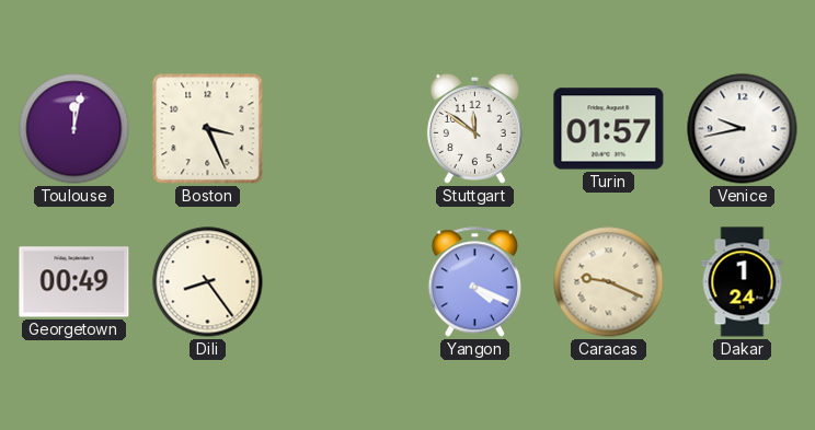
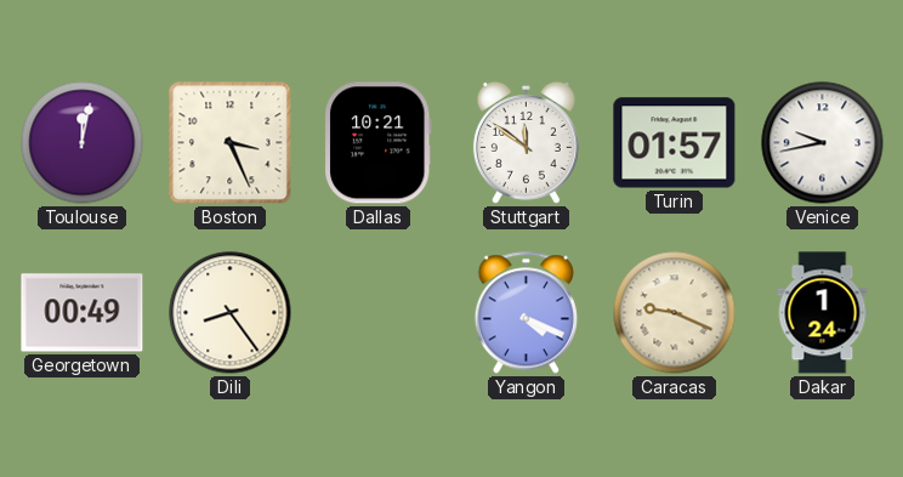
Dallas: none -> 10:21 (377, 143)
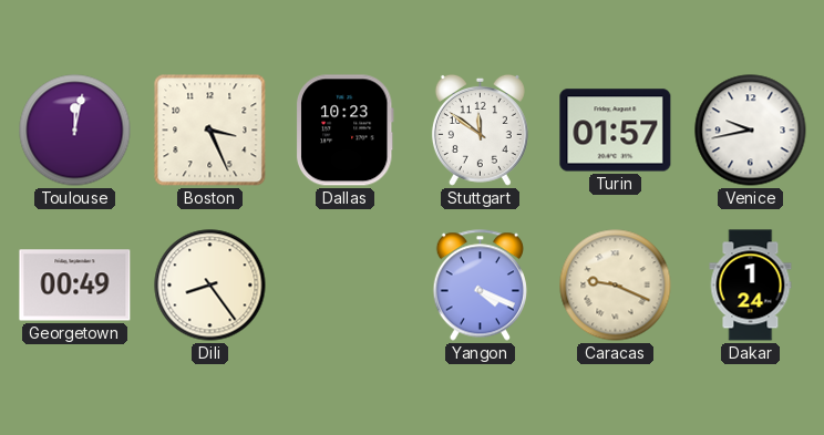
Dallas: 10:21 -> 10:23 (344, 131)
